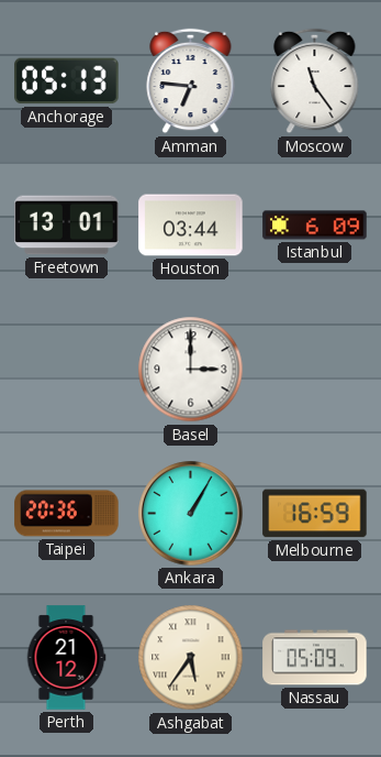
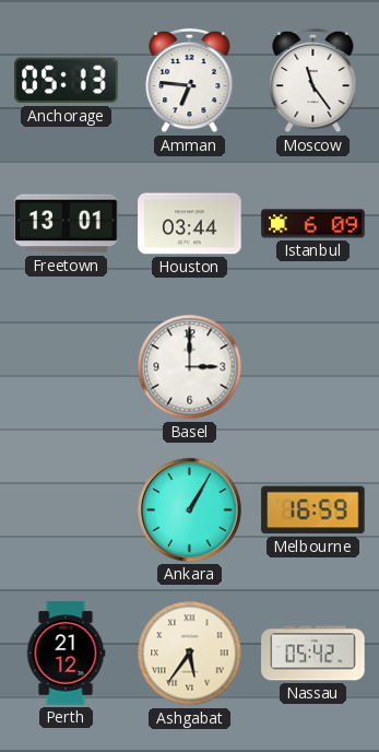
Taipei: 20:36 -> none (67, 514)
Nassau: 05:09 -> 05:42 (313, 654)
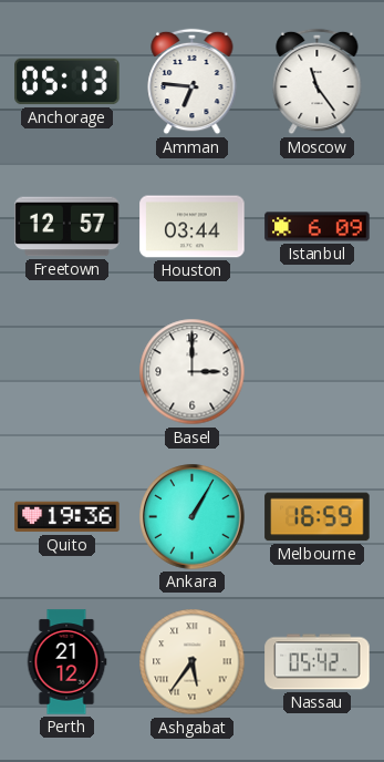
Freetown: 13:01 -> 12:57 (68, 227)
Quito: none -> 19:36 (68, 517)
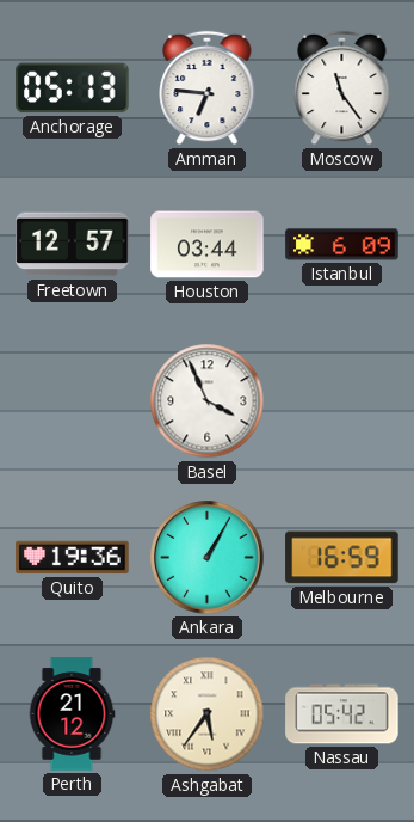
Basel: 3:00 -> 3:56 (208, 401)
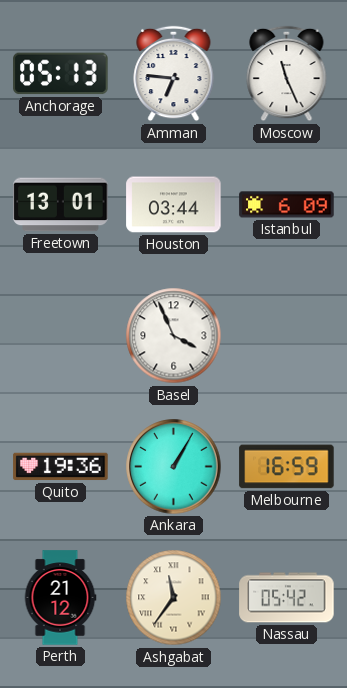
Moscow: 11:24 -> 11:26 (287, 74)
Freetown: 12:57 -> 13:01 (61, 205)
Ashgabat: 5:36 -> 11:36 (174, 598)
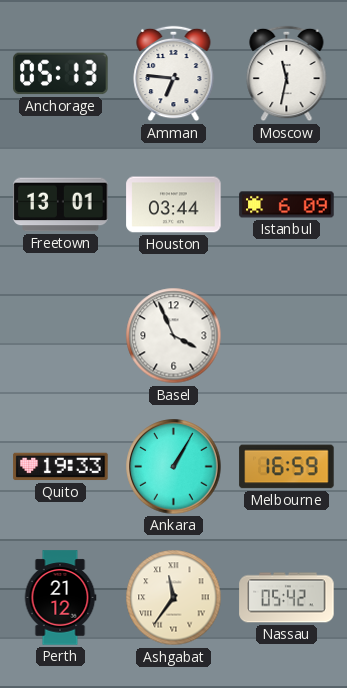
Moscow: 11:26 -> 11:32 (287, 74)
Quito: 19:36 -> 19:33 (61, 467)
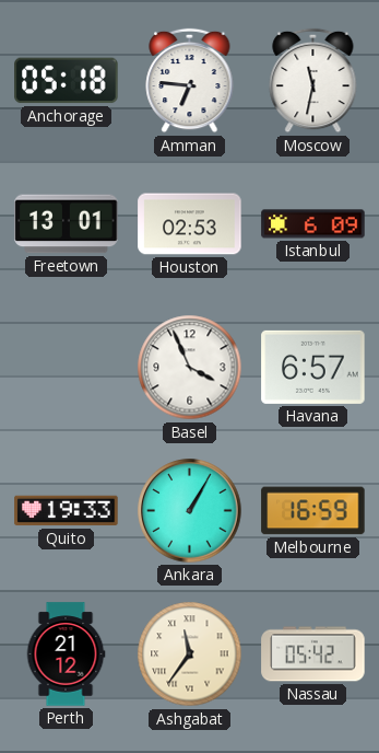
Anchorage: 05:13 -> 05:18 (67, 81)
Houston: 03:44 -> 02:53 (190, 224)
Havana: none -> 6:57 (313, 367)
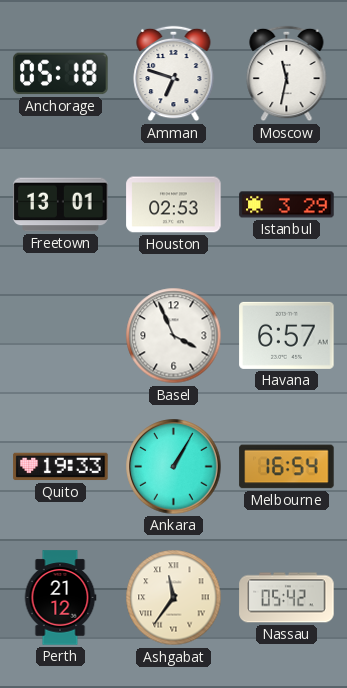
Amman: 6:46 -> 6:48 (174, 74)
Istanbul: 6:09 -> 3:29 (287, 205)
Melbourne: 16:59 -> 16:54 (287, 467)
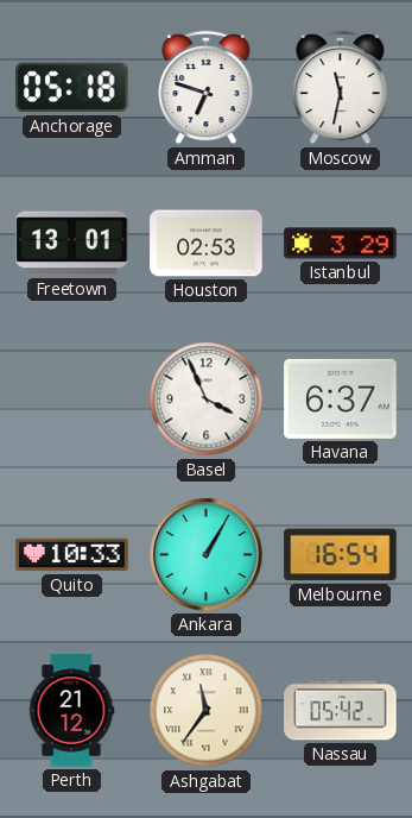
Havana: 6:57 -> 6:37 (341, 398)
Quito: 19:33 -> 10:33 (72, 555)
